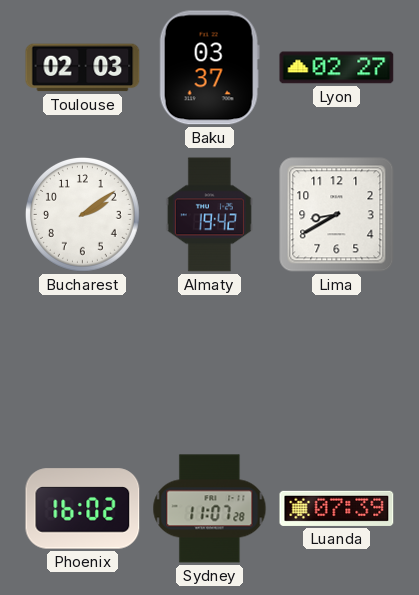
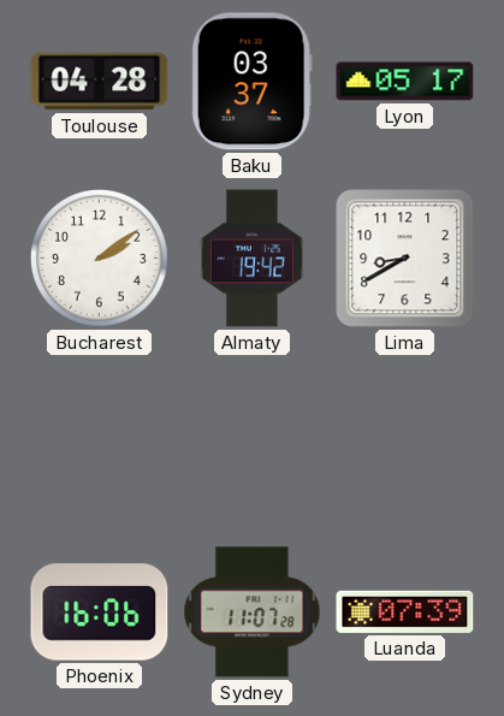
Toulouse: 02:03 -> 04:28 (100, 82)
Lyon: 02:27 -> 05:17 (405, 82)
Phoenix: 16:02 -> 16:06 (100, 613)
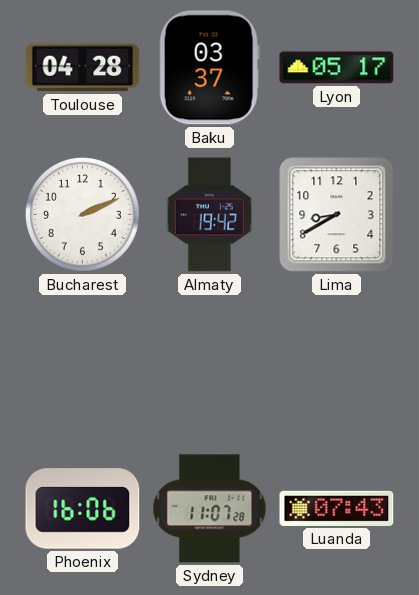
Bucharest: 2:09 -> 2:11 (82, 214)
Luanda: 07:39 -> 07:43 (337, 508)
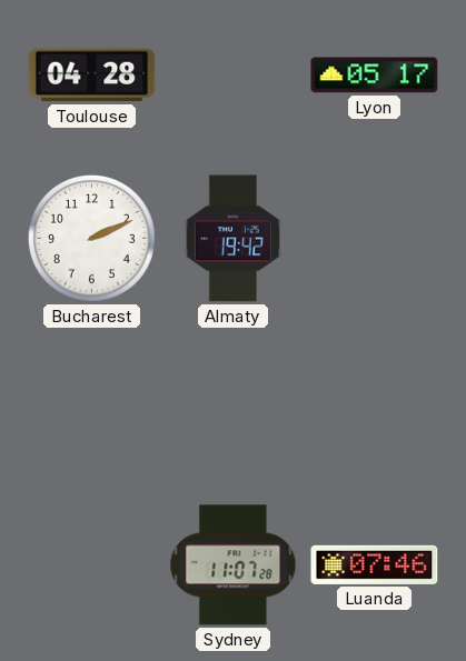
Baku: 03:37 -> none (209, 68)
Lima: 8:40 -> none (337, 215)
Phoenix: 16:06 -> none (83, 509)
Luanda: 07:43 -> 07:46 (375, 564)
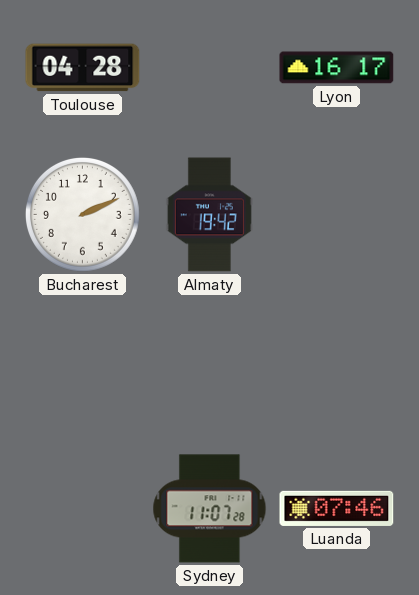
Lyon: 05:17 -> 16:17 (337, 68)
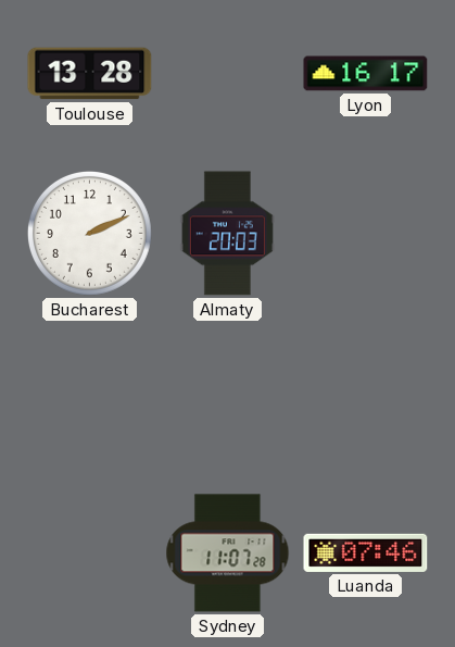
Toulouse: 04:28 -> 13:28 (90, 74)
Almaty: 19:42 -> 20:03 (227, 234)
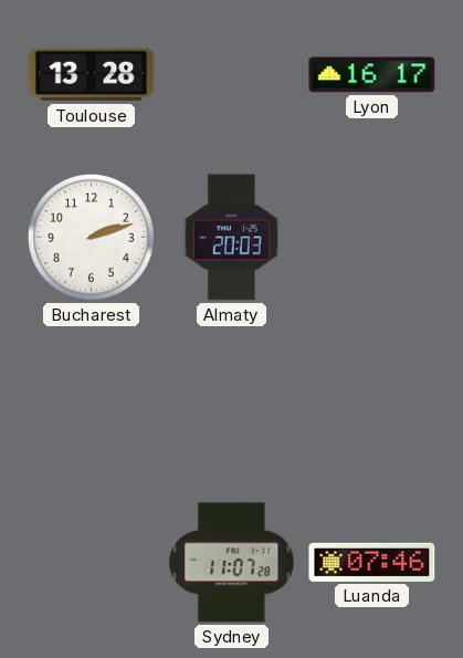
Bucharest: 2:11 -> 2:12 (91, 237)
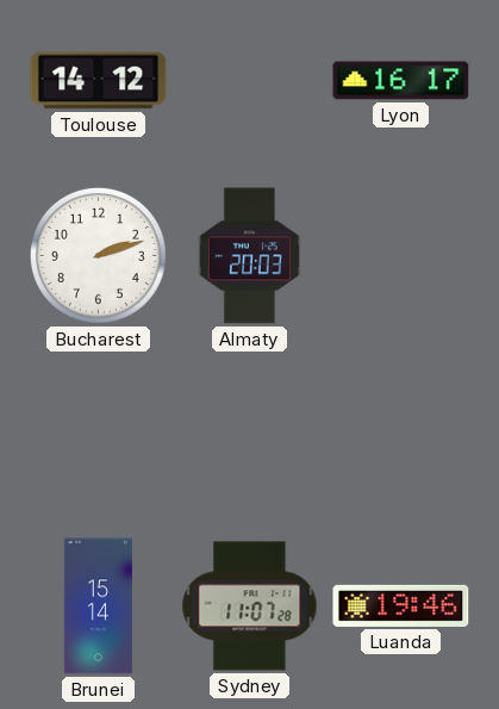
Toulouse: 13:28 -> 14:12 (99, 81)
Brunei: none -> 15:14 (98, 607)
Luanda: 07:46 -> 19:46 (401, 605)
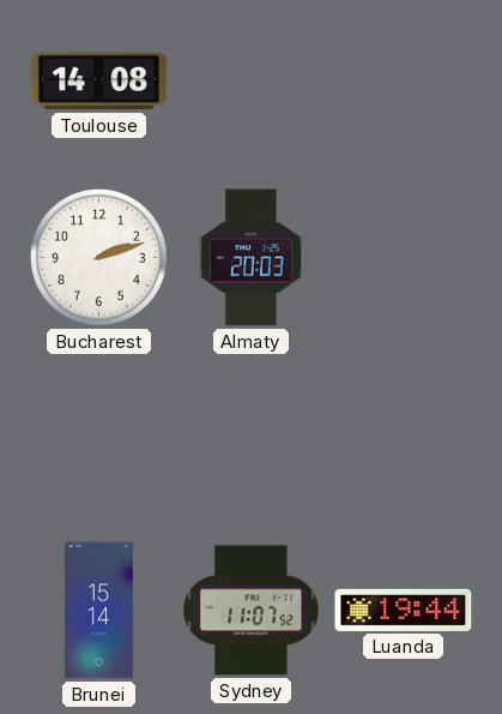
Toulouse: 14:12 -> 14:08 (99, 82)
Lyon: 16:17 -> none (401, 81)
Sydney: 11:07:28 -> 11:07:52 (252, 611)
Luanda: 19:46 -> 19:44 (404, 610)
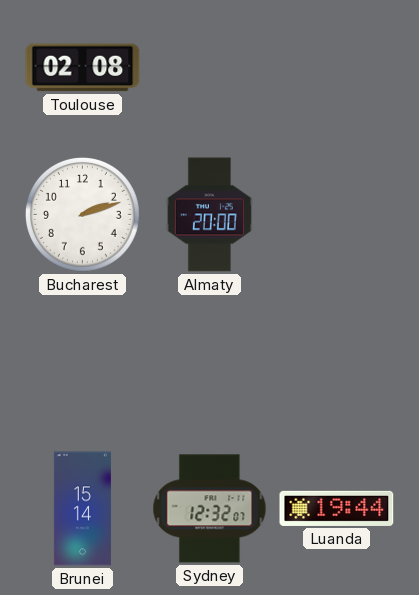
Toulouse: 14:08 -> 02:08 (83, 68)
Almaty: 20:03 -> 20:00 (209, 215)
Sydney: 11:07 -> 12:32 (210, 509)
